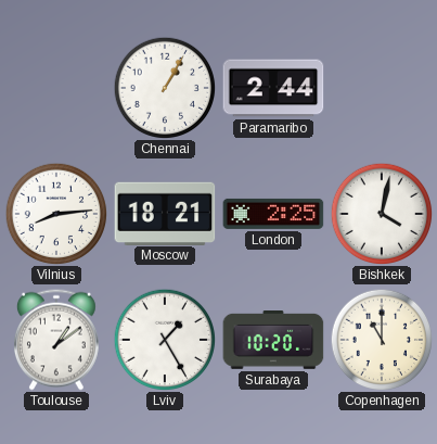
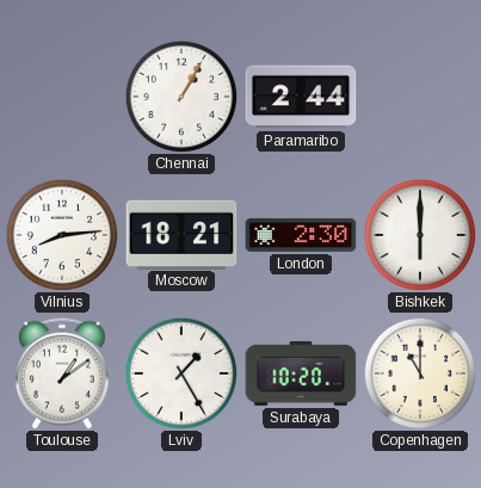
London: 2:25 -> 2:30 (301, 235)
Bishkek: 4:02 -> 6:00 (420, 235)
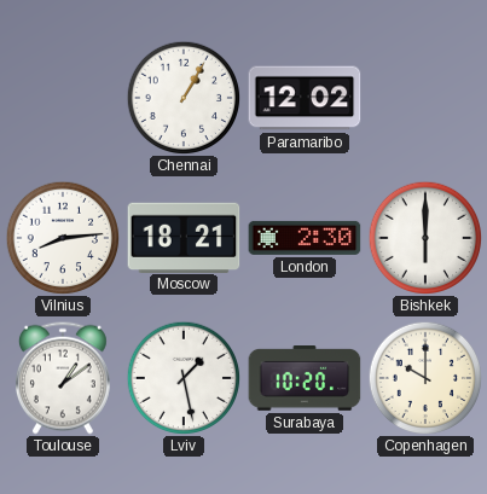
Paramaribo: 2:44 -> 12:02 (305, 98)
Lviv: 1:25 -> 1:28 (184, 378)
Copenhagen: 11:00 -> 10:00 (425, 378)
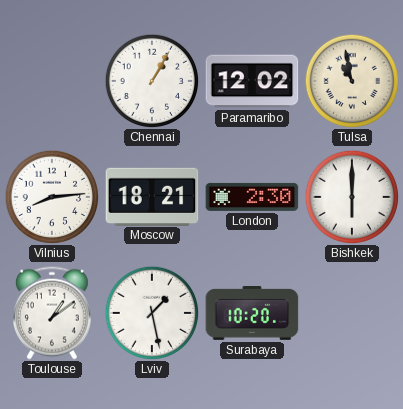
Tulsa: none -> 10:58 (352, 81)
Copenhagen: 10:00 -> none (425, 378)
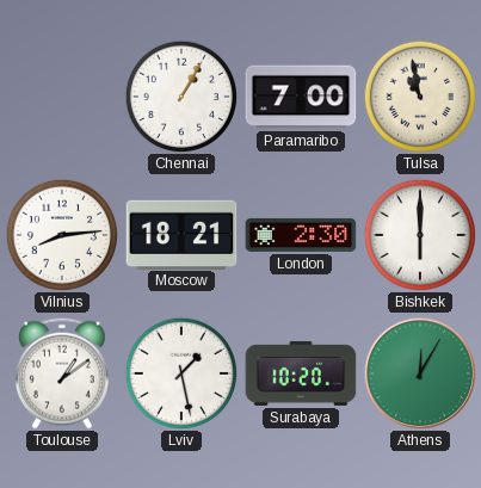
Paramaribo: 12:02 -> 7:00 (301, 97)
Athens: none -> 12:05 (420, 373)
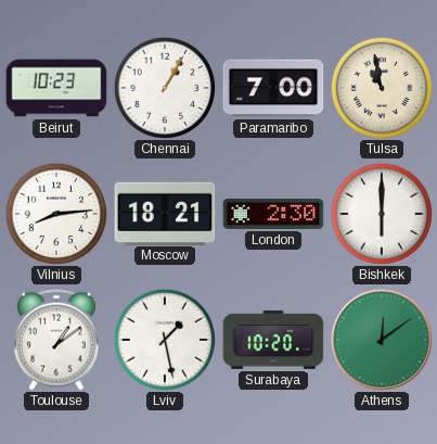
Beirut: none -> 10:23 (56, 88)
Athens: 12:05 -> 12:09 (382, 340)
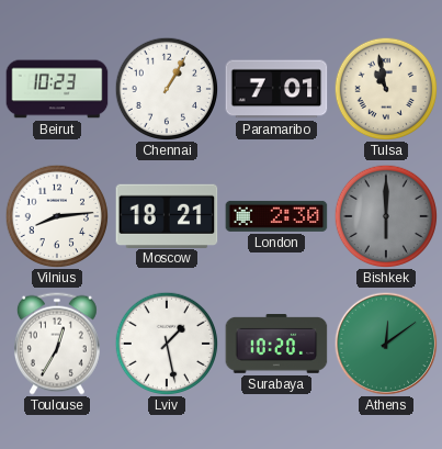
Paramaribo: 7:00 -> 7:01 (276, 89)
Bishkek dial: white -> grey (386, 216)
Toulouse: 1:09 -> 12:35 (57, 344)
